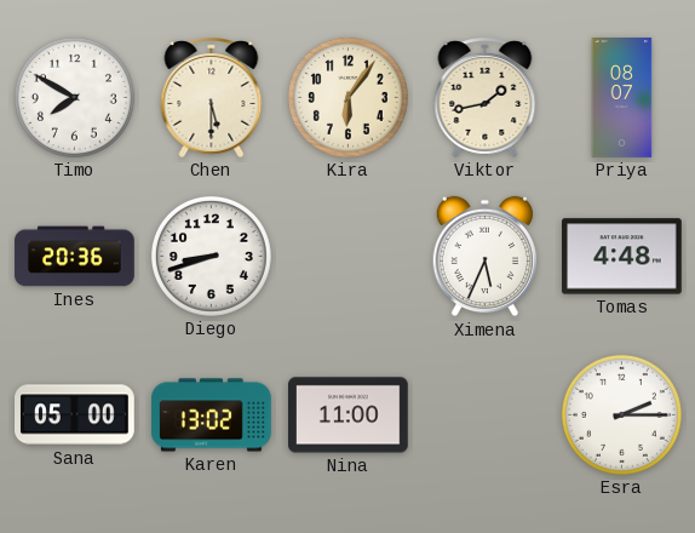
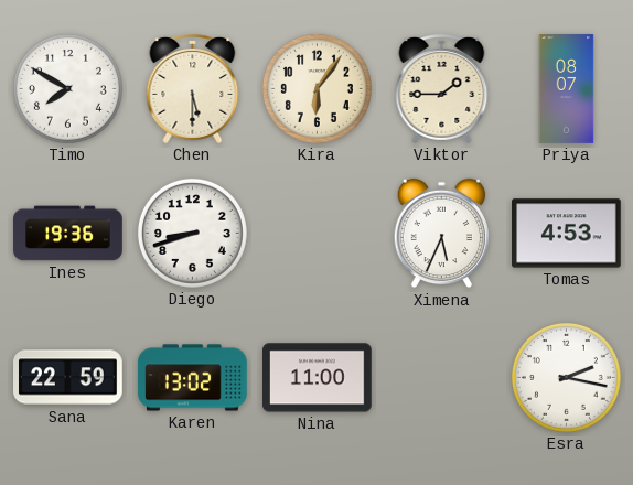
Viktor: 1:43 -> 1:45 (442, 89)
Ines: 20:36 -> 19:36 (68, 234)
Tomas: 4:48 -> 4:53 (567, 234)
Sana: 05:00 -> 22:59 (68, 378)
Esra: 2:15 -> 2:17 (566, 377)
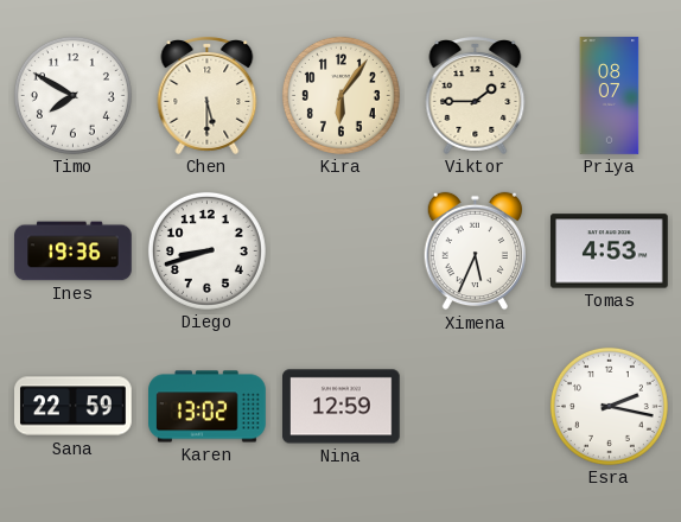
Nina: 11:00 -> 12:59 (342, 407)
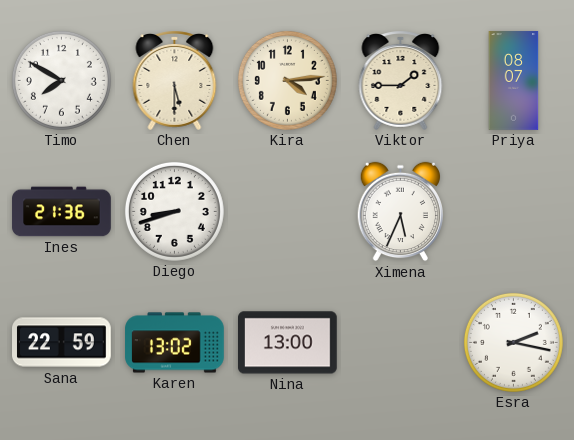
Kira: 6:06 -> 4:14 (287, 80)
Ines: 19:36 -> 21:36 (62, 212)
Tomas: 4:53 -> none (610, 252)
Nina: 12:59 -> 13:00 (288, 343)
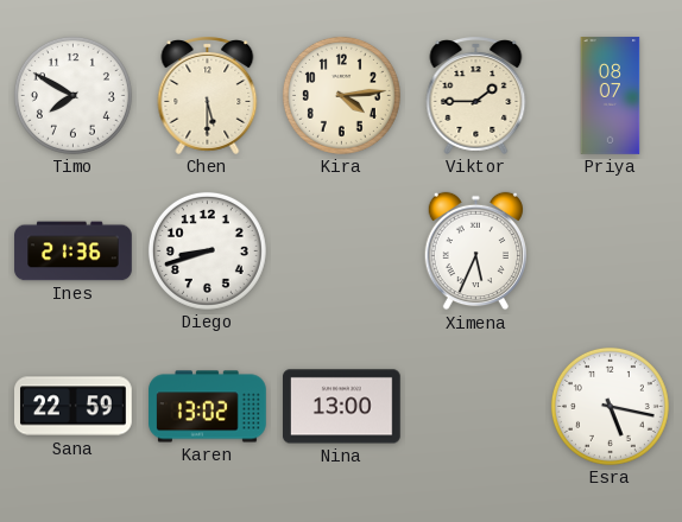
Esra: 2:17 -> 5:17 (610, 406)
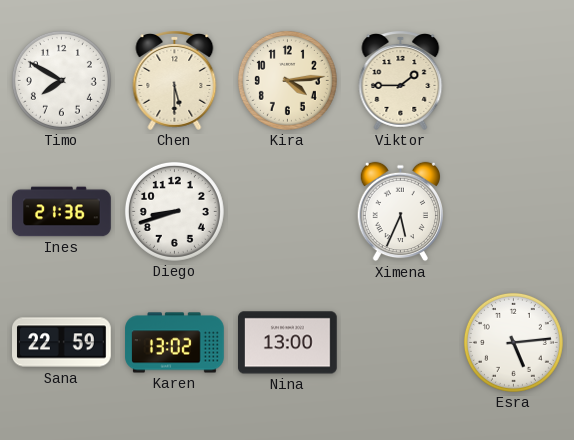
Priya: 08:07 -> none (611, 96)
Esra: 5:17 -> 5:14 (513, 342)
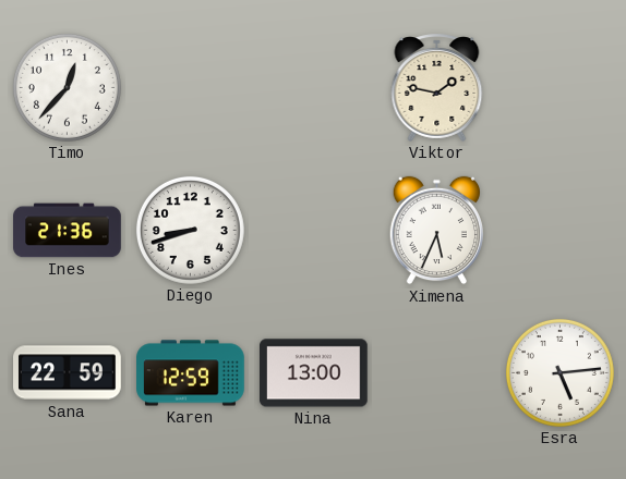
Timo: 7:50 -> 12:37 (67, 87)
Chen: 5:30 -> none (175, 81)
Kira: 4:14 -> none (287, 80)
Viktor: 1:45 -> 1:47 (437, 88)
Karen: 13:02 -> 12:59 (191, 373)
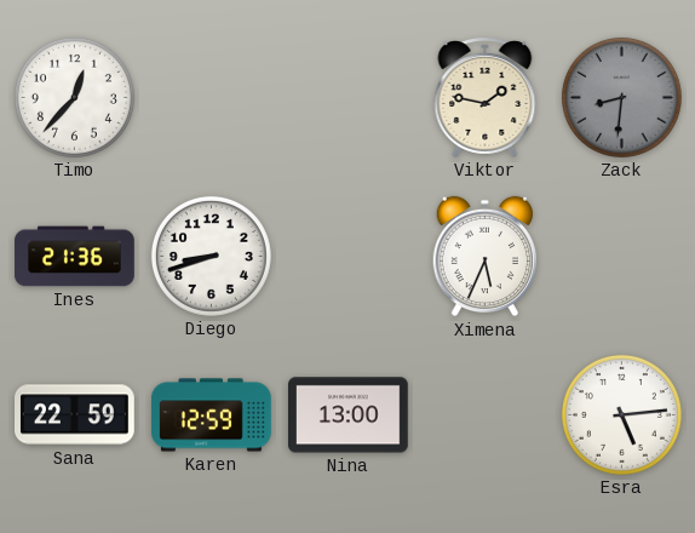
Zack: none -> 8:31 (621, 97)
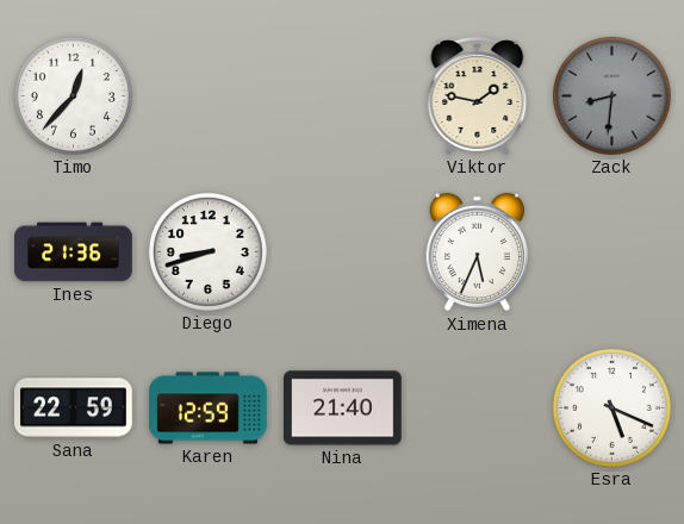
Nina: 13:00 -> 21:40 (343, 408)
Esra: 5:14 -> 5:19 (611, 407)
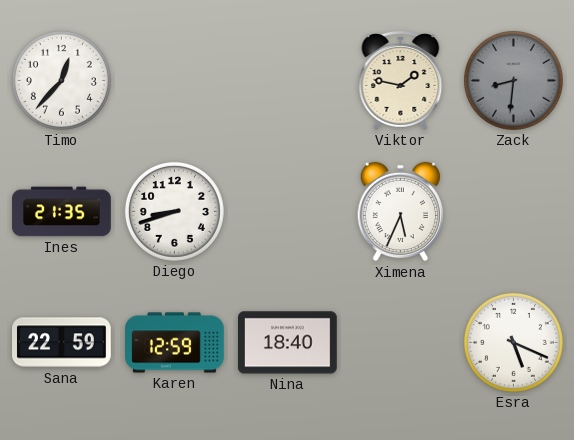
Ines: 21:36 -> 21:35 (62, 212)
Nina: 21:40 -> 18:40 (288, 343)
